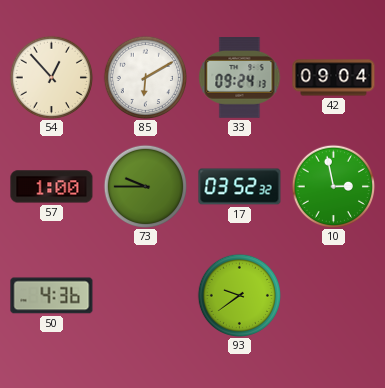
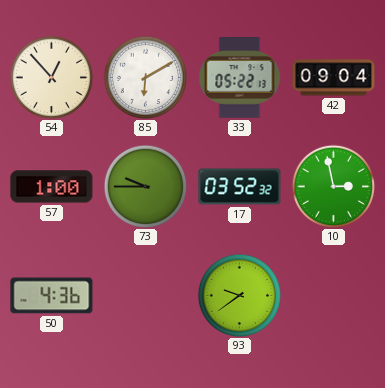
33: 09:24 -> 05:22 (240, 78)
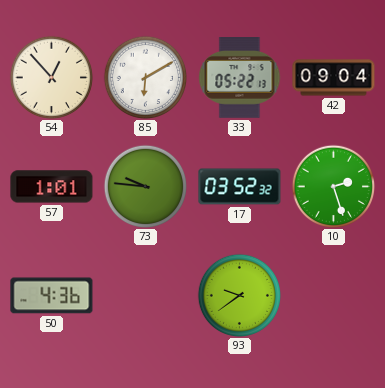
57: 1:00 -> 1:01 (52, 187)
73: 9:45 -> 9:46 (145, 186)
10: 2:58 -> 2:27 (333, 186)
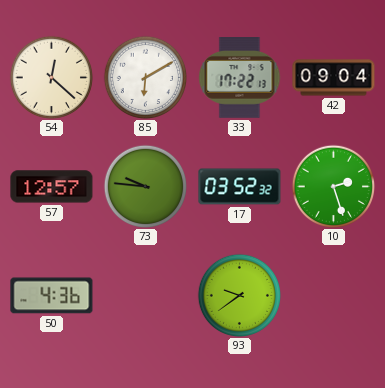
54: 12:53 -> 12:22 (51, 77)
33: 05:22 -> 17:22 (240, 78)
57: 1:01 -> 12:57 (52, 187)
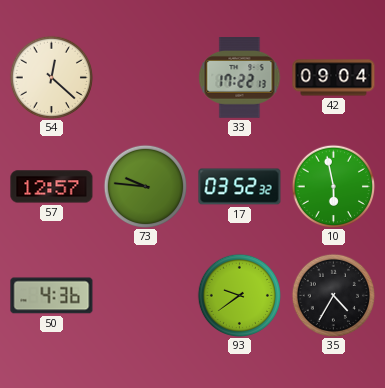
85: 6:10 -> none (145, 77)
10: 2:27 -> 5:58 (333, 186)
35: none -> 4:35 (333, 295)
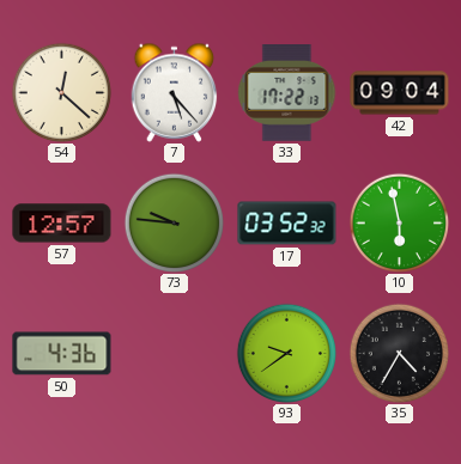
7: none -> 5:23 (175, 92)
